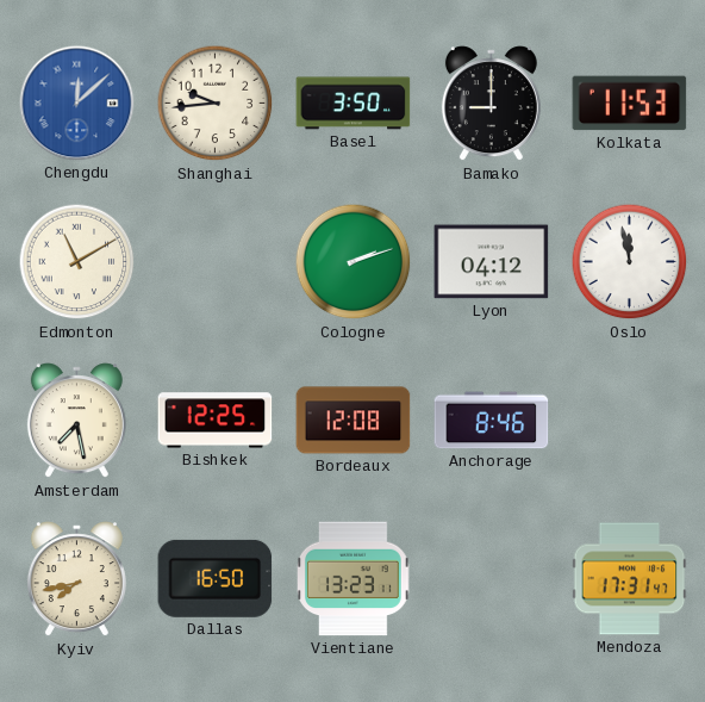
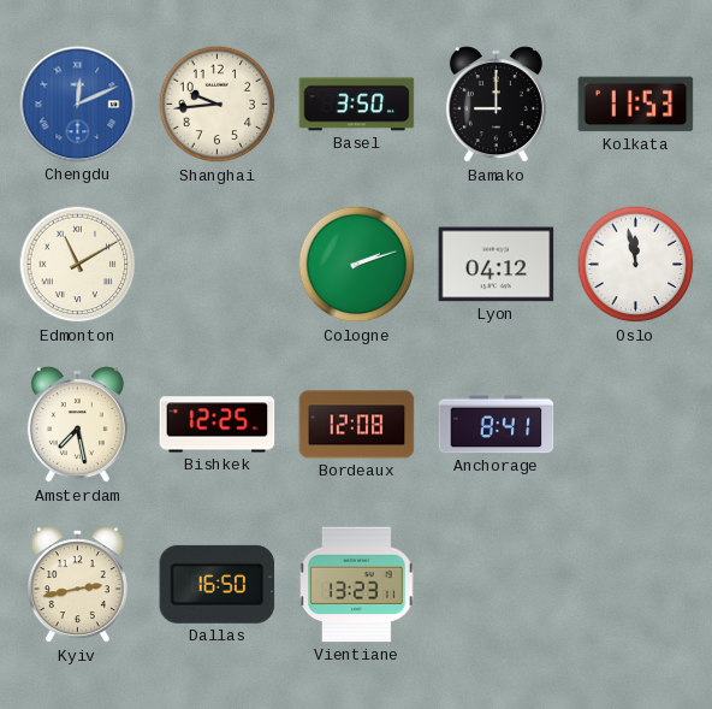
Chengdu: 12:08 -> 12:11 (78, 105)
Anchorage: 8:46 -> 8:41 (497, 425)
Kyiv: 7:43 -> 2:43 (77, 585)
Mendoza: 17:31 -> none (630, 579)
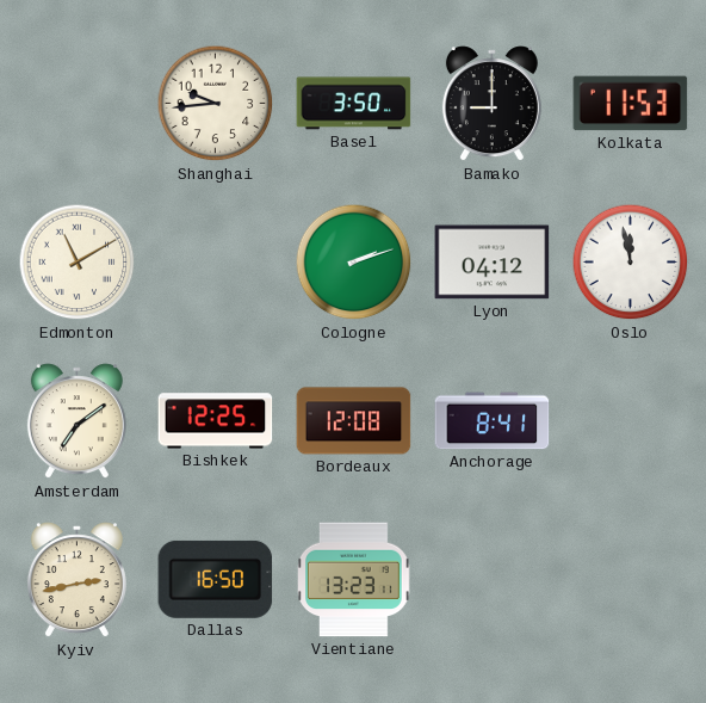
Chengdu: 12:11 -> none (78, 105)
Amsterdam: 7:28 -> 7:09 (76, 421)
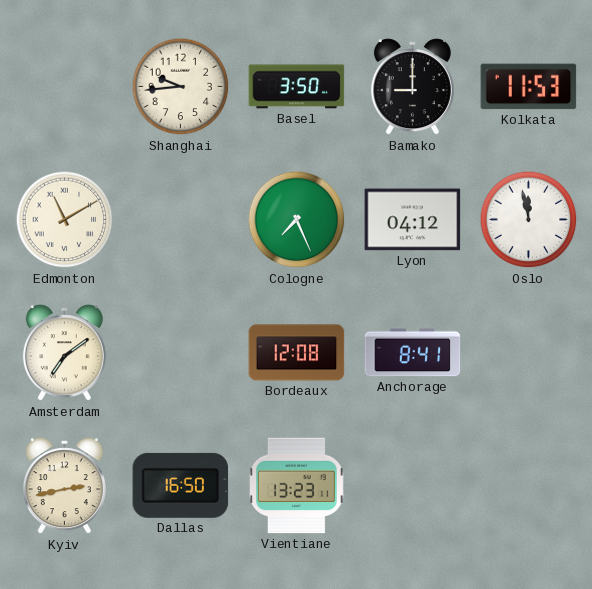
Cologne: 2:12 -> 7:26 (297, 220)
Bishkek: 12:25 -> none (216, 421)
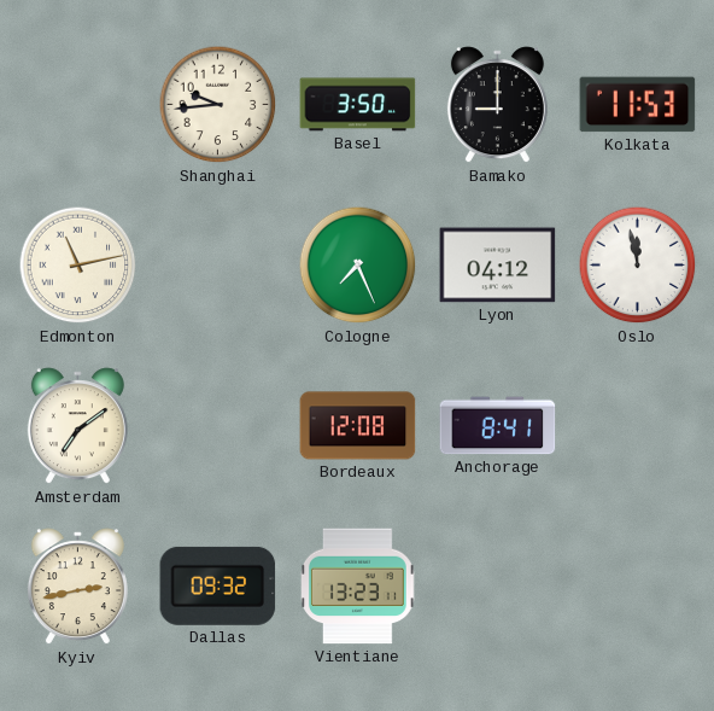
Edmonton: 11:10 -> 11:13 (78, 266)
Dallas: 16:50 -> 09:32 (218, 585)
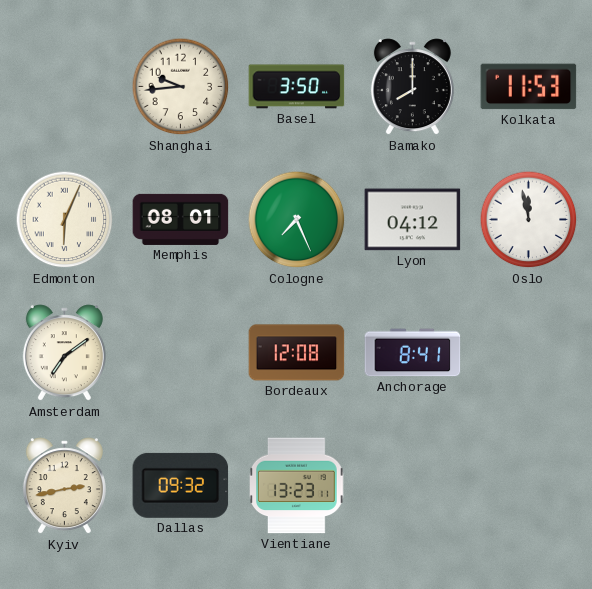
Bamako: 9:00 -> 8:00 (412, 87)
Edmonton: 11:13 -> 6:04 (65, 220)
Memphis: none -> 08:01 (181, 219)
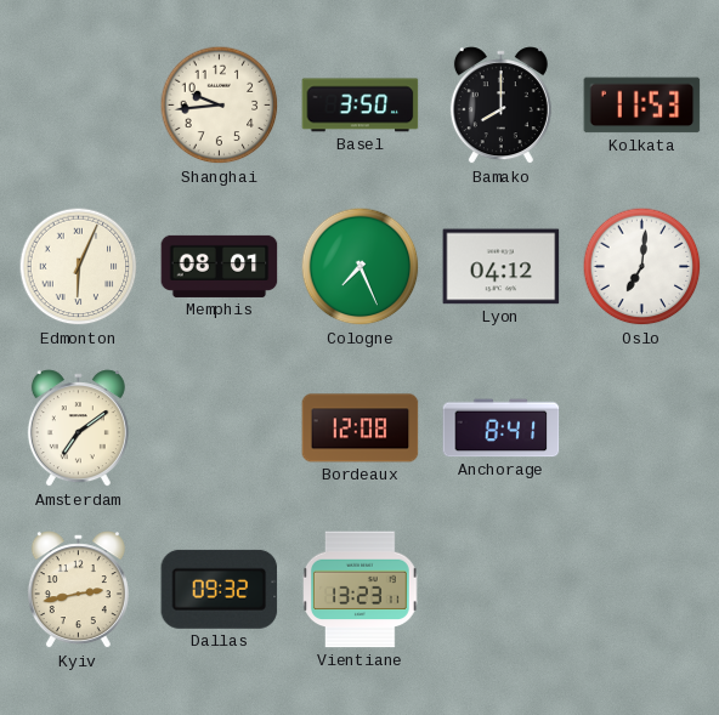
Oslo: 11:58 -> 7:01 (642, 267)
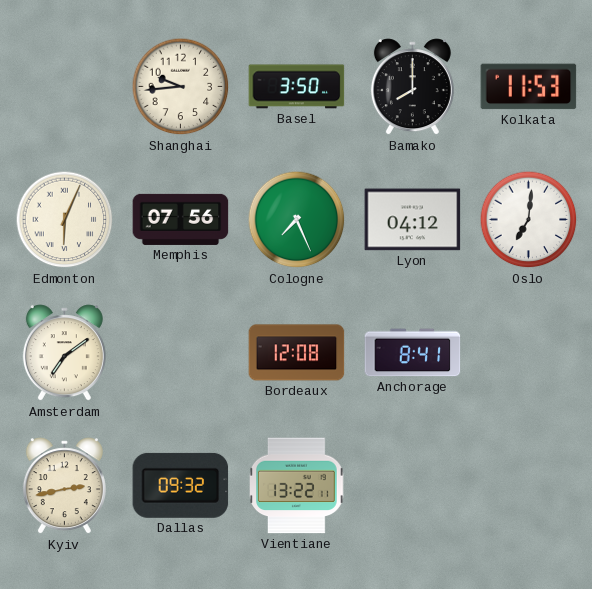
Memphis: 08:01 -> 07:56 (181, 219)
Vientiane: 13:23 -> 13:22 (297, 486)
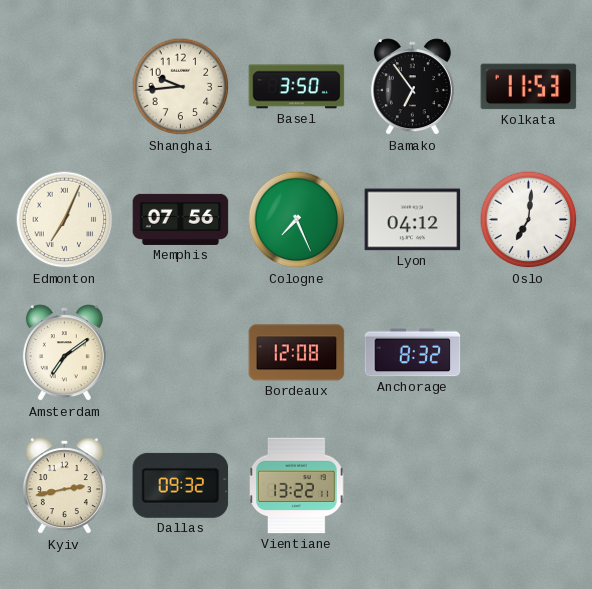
Bamako: 8:00 -> 6:54 (412, 87)
Edmonton: 6:04 -> 7:04 (65, 220)
Anchorage: 8:41 -> 8:32 (413, 353)
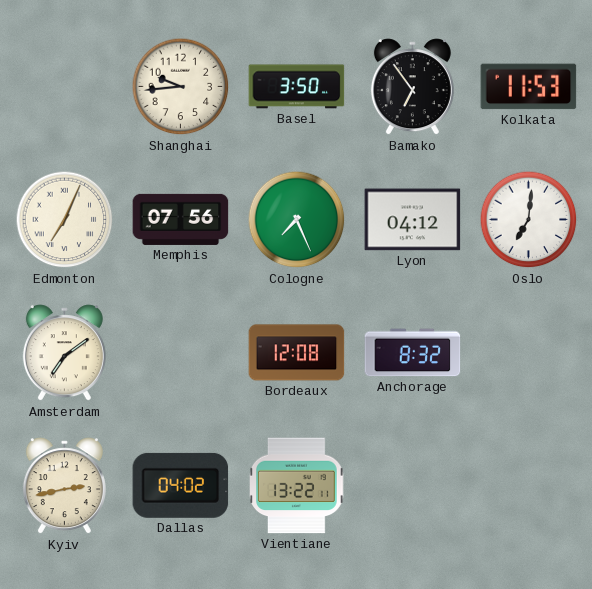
Dallas: 09:32 -> 04:02 (181, 485)
